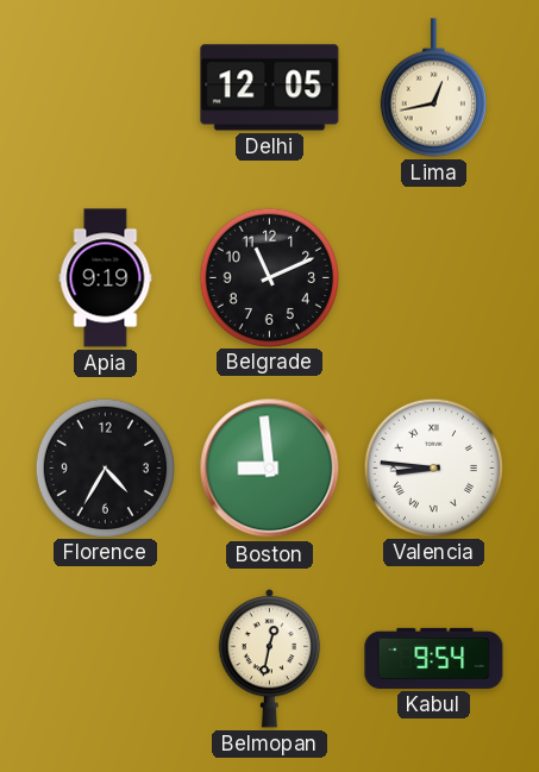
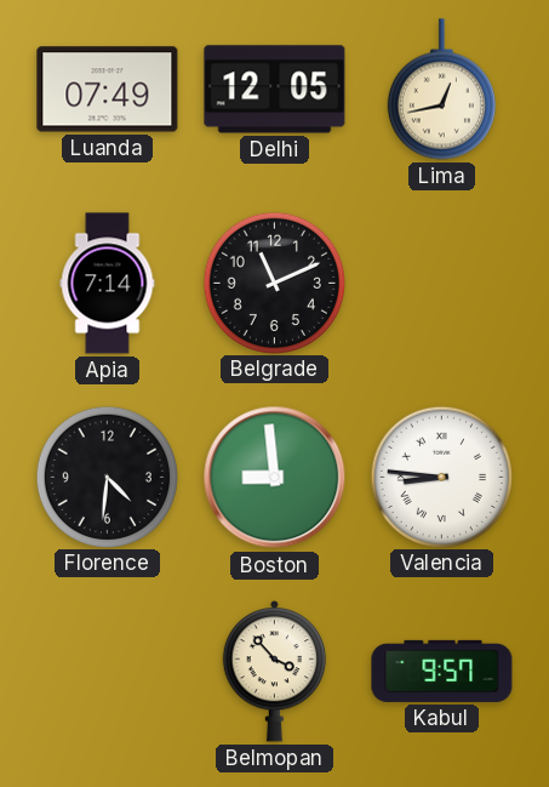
Luanda: none -> 07:49 (108, 90)
Apia: 9:19 -> 7:14 (108, 284)
Florence: 4:35 -> 4:31 (107, 477)
Belmopan: 12:32 -> 3:53 (275, 672)
Kabul: 9:54 -> 9:57 (442, 671)
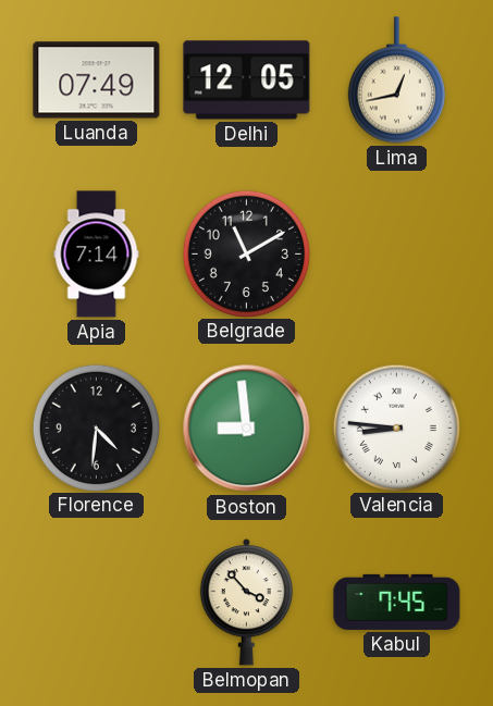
Belgrade: 11:11 -> 11:10 (246, 253)
Kabul: 9:57 -> 7:45 (397, 602)
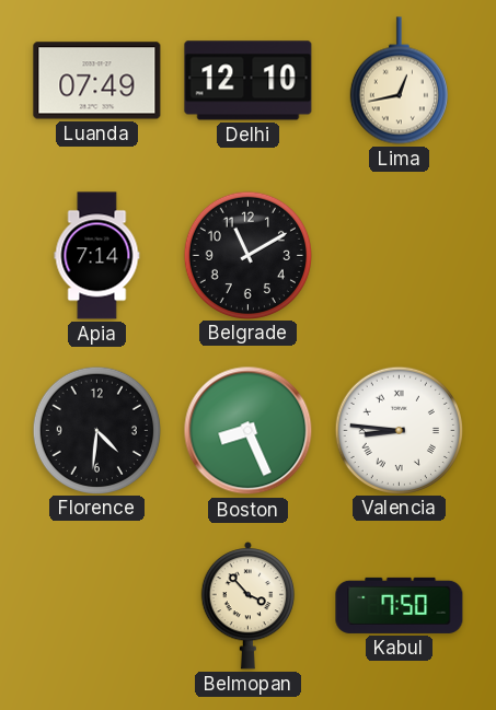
Delhi: 12:05 -> 12:10 (249, 81)
Boston: 8:59 -> 8:26 (249, 431)
Kabul: 7:45 -> 7:50 (400, 605)
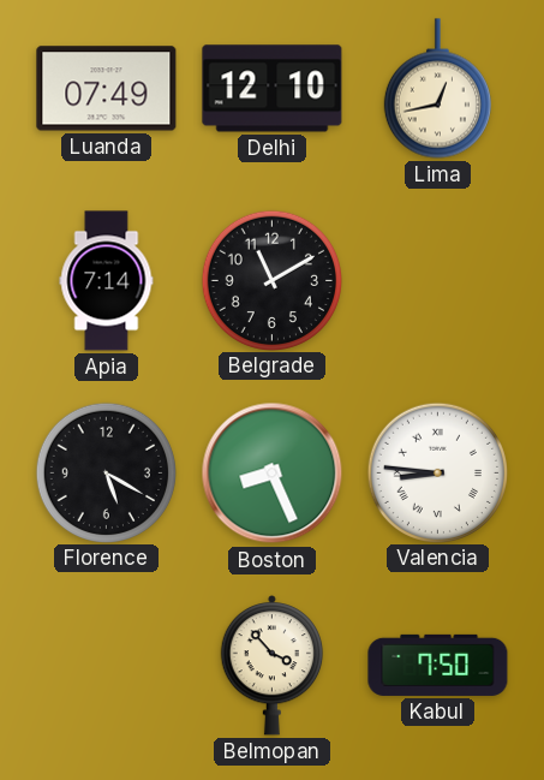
Florence: 4:31 -> 5:20 (106, 472)
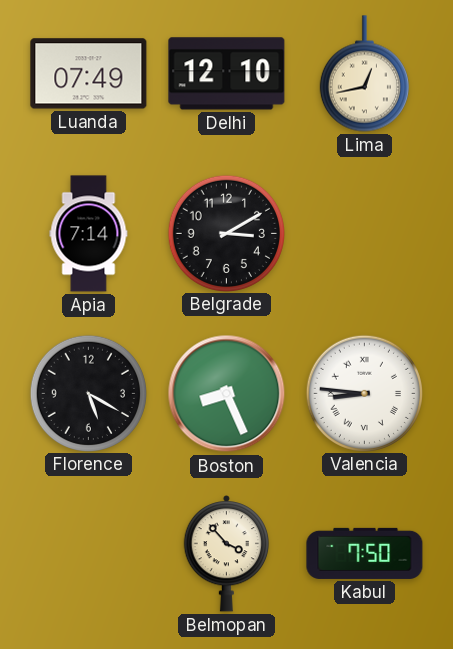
Belgrade: 11:10 -> 3:10 (226, 233)
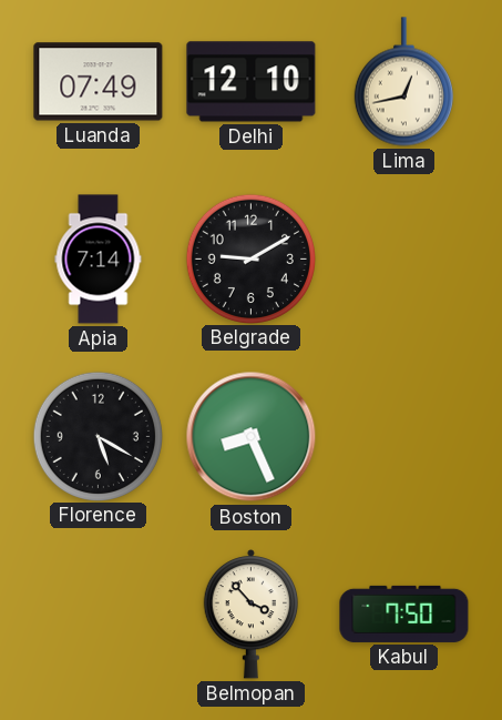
Belgrade: 3:10 -> 9:10 (250, 258)
Valencia: 8:46 -> none (364, 393)
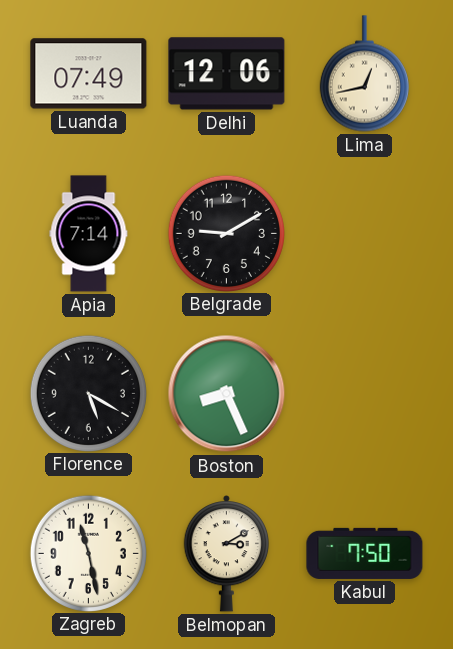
Delhi: 12:10 -> 12:06 (227, 74)
Zagreb: none -> 11:28 (88, 553)
Belmopan: 3:53 -> 3:10 (227, 554)
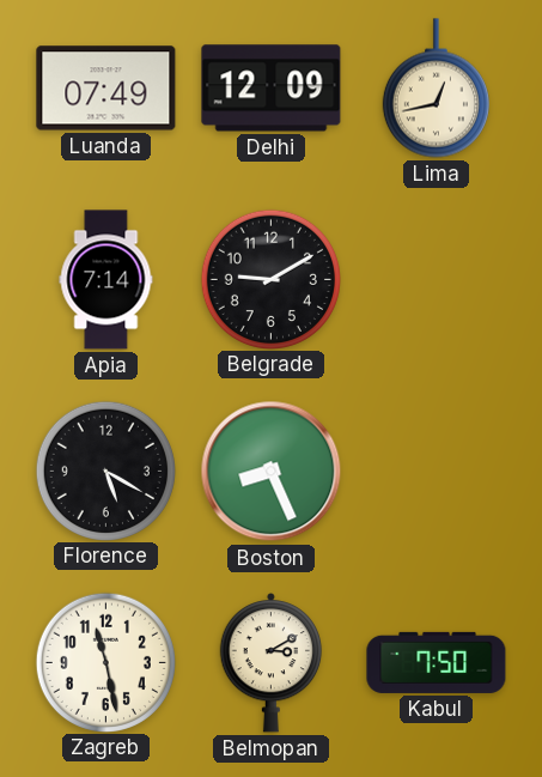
Delhi: 12:06 -> 12:09 (272, 89)
